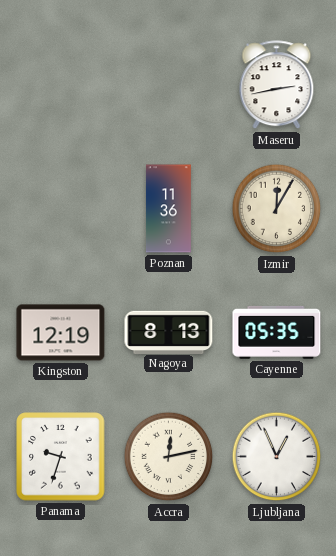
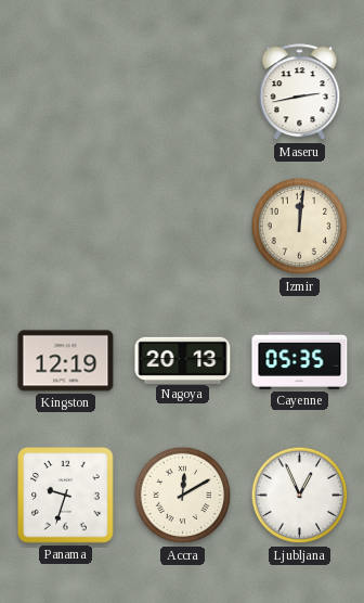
Poznan: 11:36 -> none (168, 209)
Izmir: 12:05 -> 12:01 (300, 227)
Nagoya: 8:13 -> 20:13 (183, 360)
Accra: 12:13 -> 12:10 (183, 496)
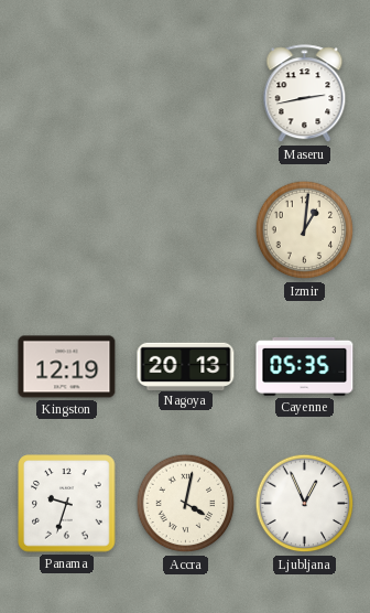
Izmir: 12:01 -> 1:01 (305, 230)
Accra: 12:10 -> 4:02 (186, 504)
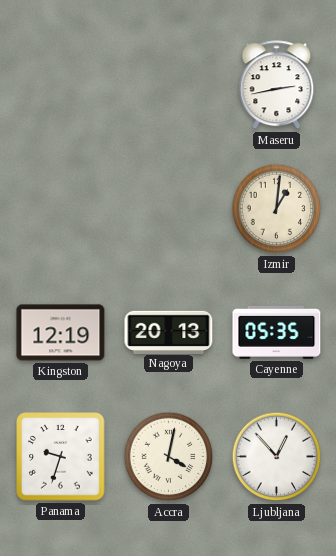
Ljubljana: 12:56 -> 12:53 (277, 457)
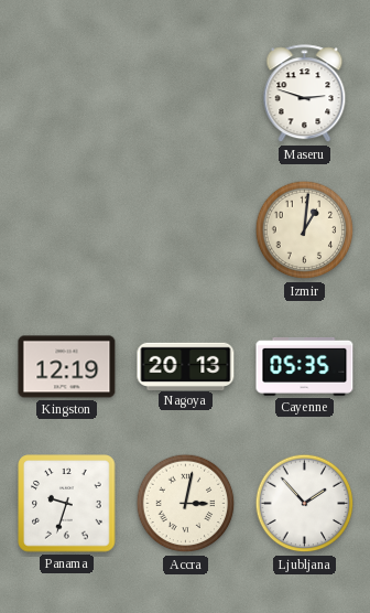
Maseru: 2:43 -> 2:48 (305, 94)
Accra: 4:02 -> 3:02 (186, 504)
Ljubljana: 12:53 -> 1:53 (305, 504)
